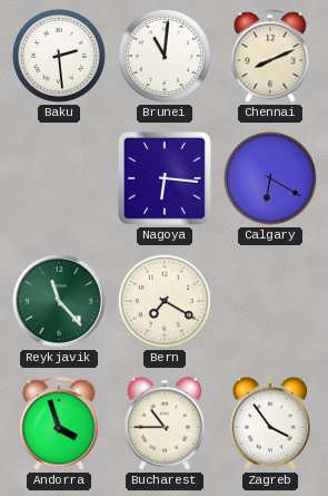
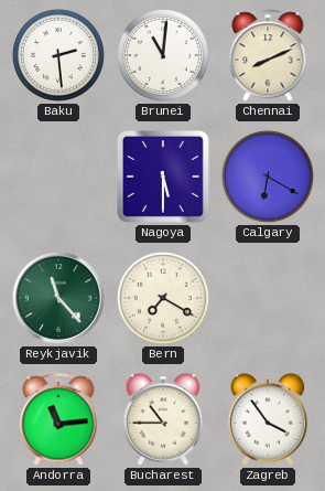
Nagoya: 6:16 -> 5:30 (163, 177)
Andorra: 3:57 -> 11:14 (58, 419)
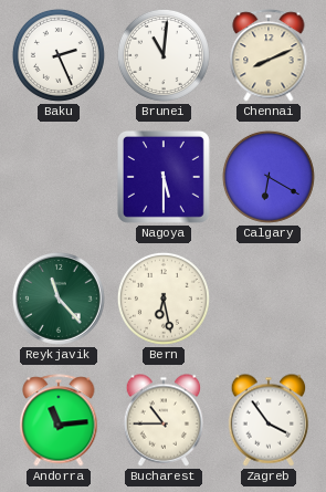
Baku: 2:29 -> 2:26 (59, 55)
Bern: 7:20 -> 6:28 (164, 299)
